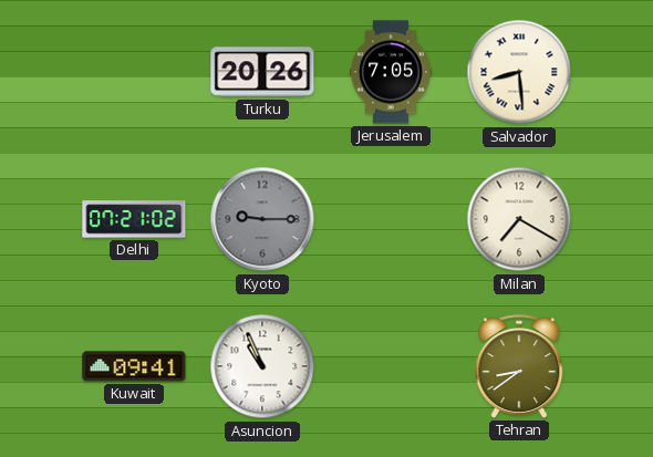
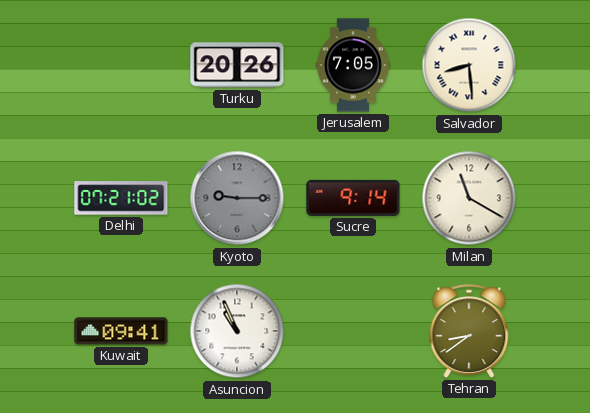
Sucre: none -> 9:14 (353, 198)
Milan: 7:20 -> 11:20 (469, 198)
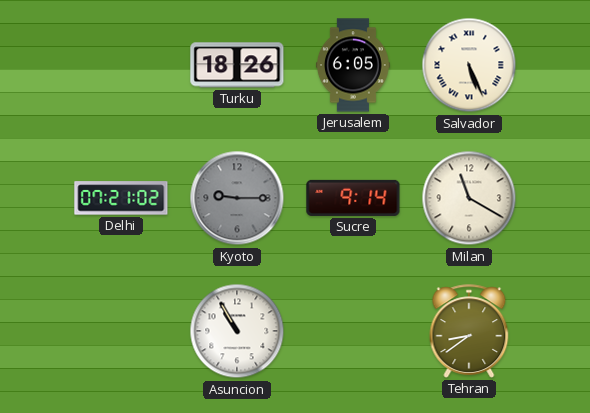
Turku: 20:26 -> 18:26 (237, 65)
Jerusalem: 7:05 -> 6:05 (353, 65)
Salvador: 8:29 -> 5:26 (469, 65)
Kuwait: 09:41 -> none (121, 331)
Asuncion: 10:56 -> 10:55 (237, 331)
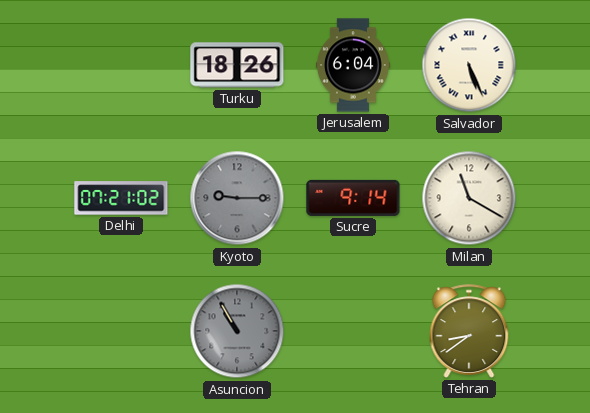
Jerusalem: 6:05 -> 6:04 (353, 65)
Asuncion dial: white -> grey (237, 331)
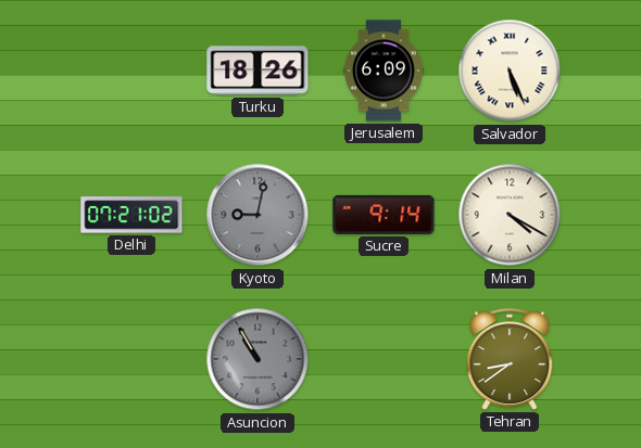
Jerusalem: 6:04 -> 6:09 (384, 71)
Kyoto: 9:15 -> 9:02 (257, 215)
Milan: 11:20 -> 4:20 (510, 215)
